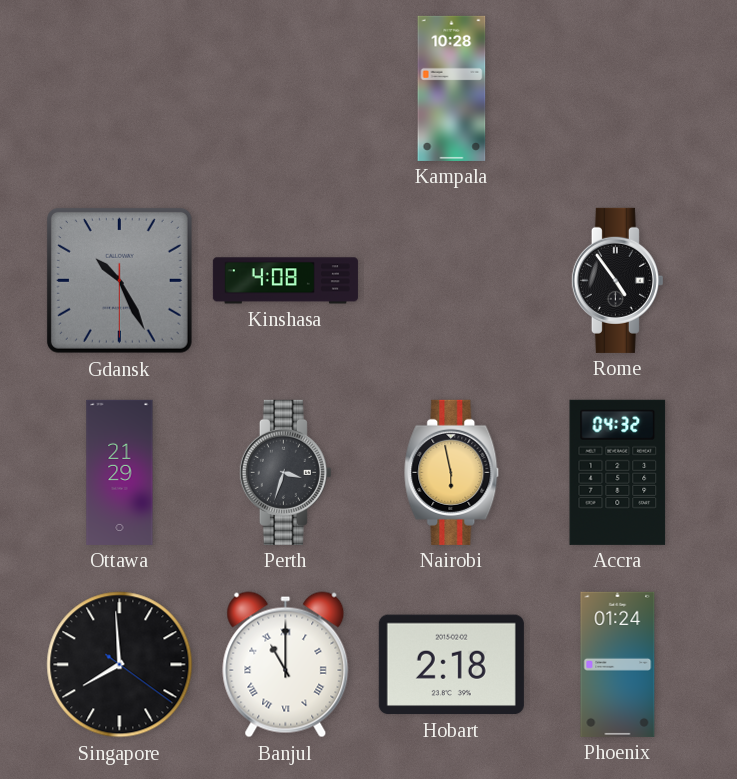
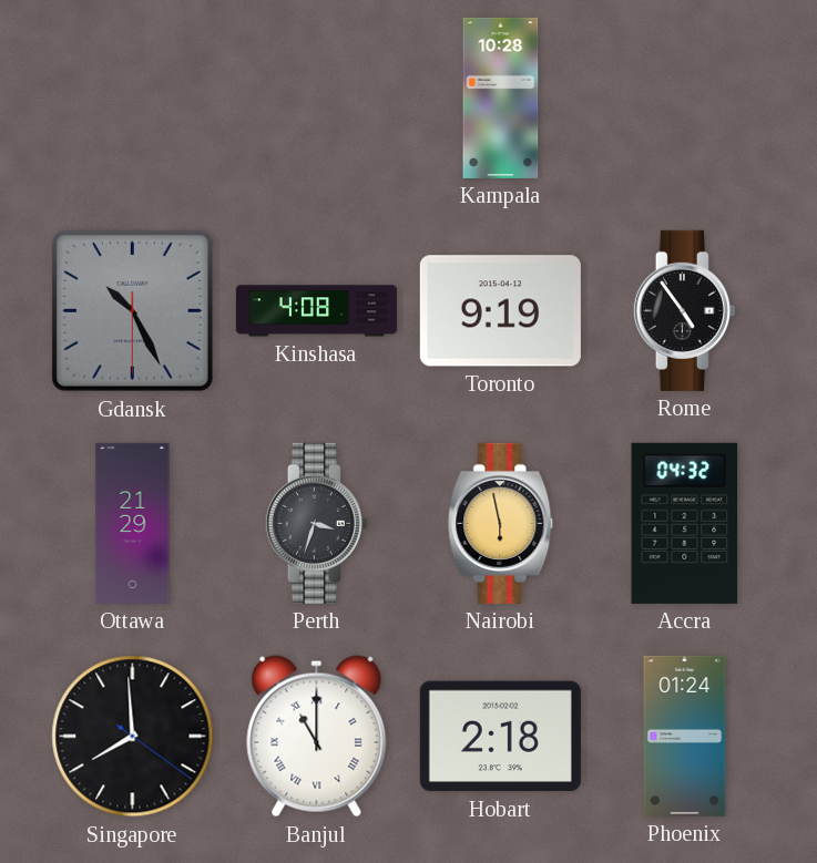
Toronto: none -> 9:19 (500, 311)
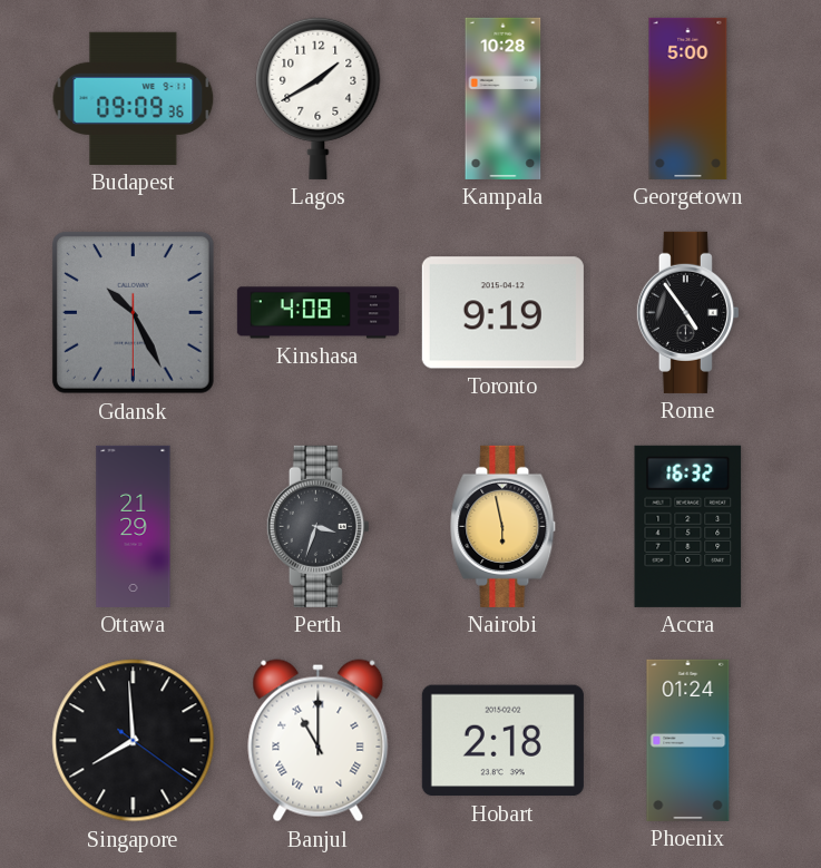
Budapest: none -> 09:09 (134, 98)
Lagos: none -> 1:40 (319, 98)
Georgetown: none -> 5:00 (688, 98)
Accra: 04:32 -> 16:32 (688, 526)
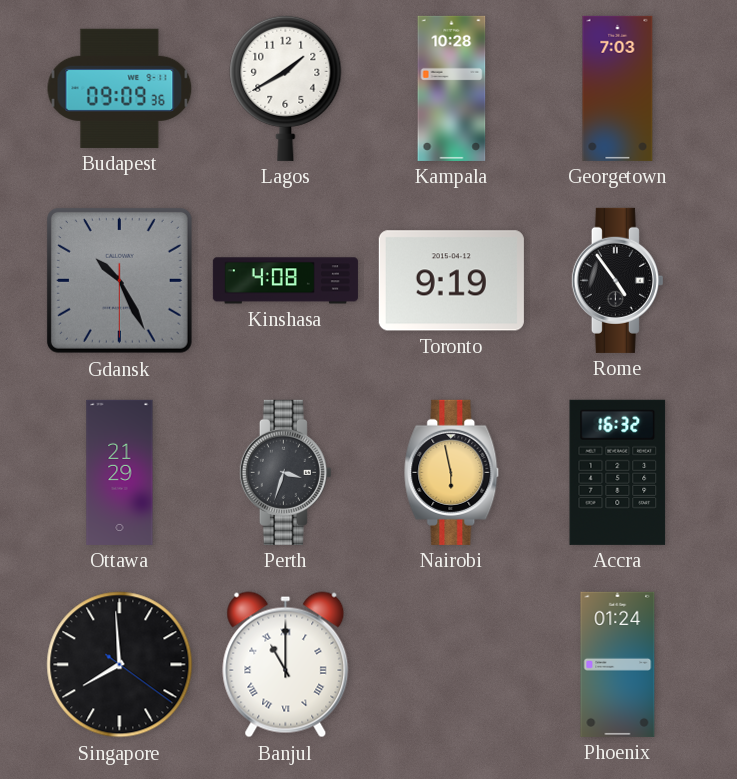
Georgetown: 5:00 -> 7:03 (618, 88)
Hobart: 2:18 -> none (502, 741)
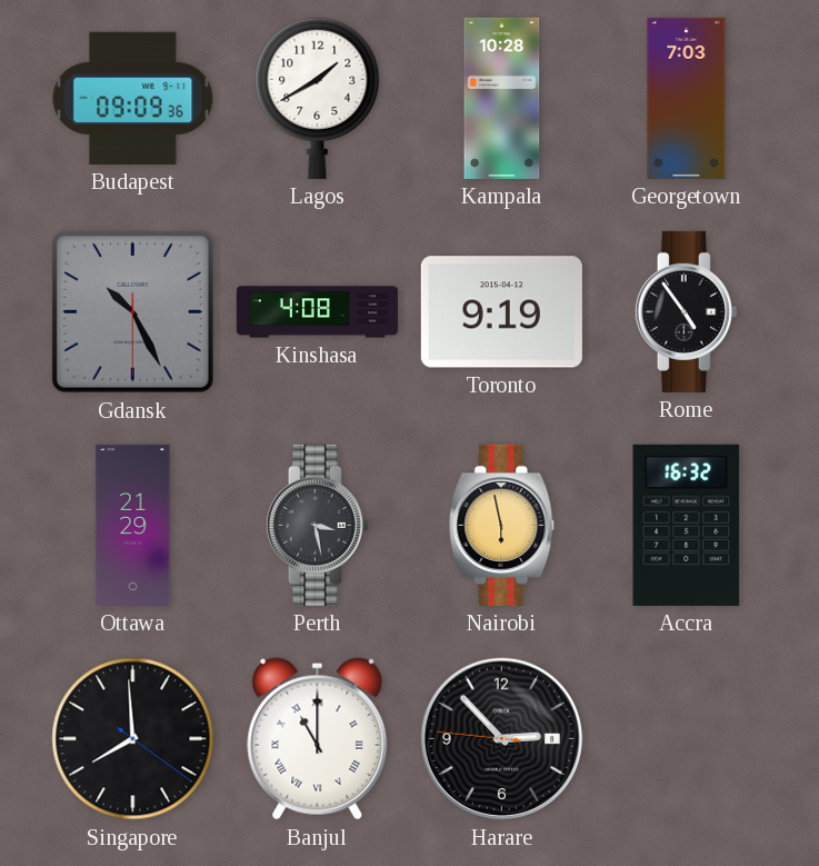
Perth: 3:33 -> 3:28 (317, 525)
Harare: none -> 2:52 (502, 739)
Phoenix: 01:24 -> none (618, 664)
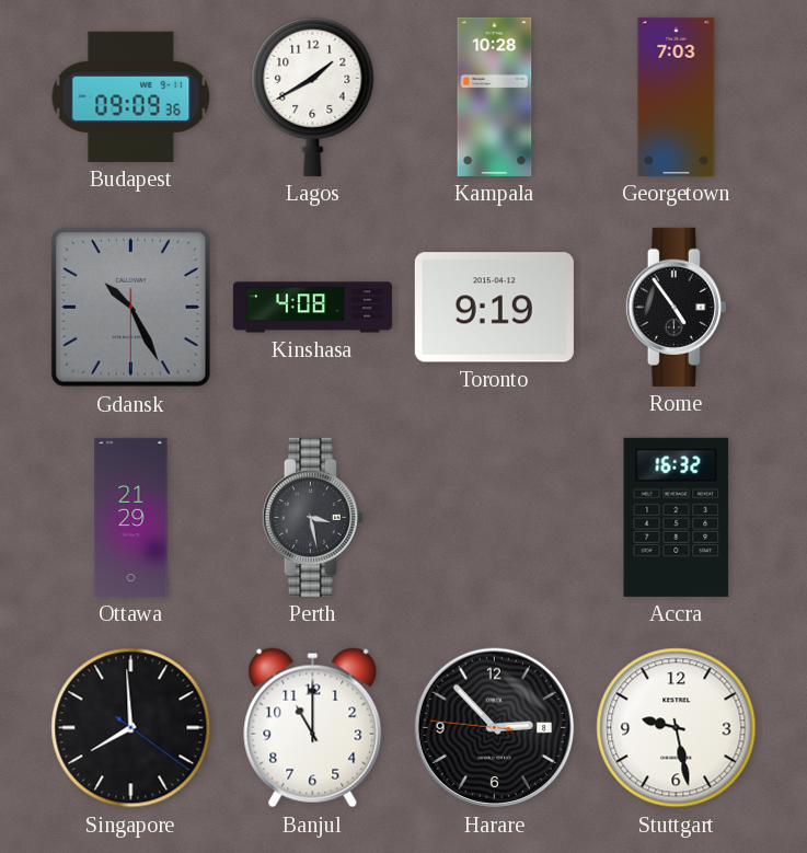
Nairobi: 5:58 -> none (502, 525)
Banjul numerals: Roman -> Arabic (313, 728)
Stuttgart: none -> 9:28 (677, 728)
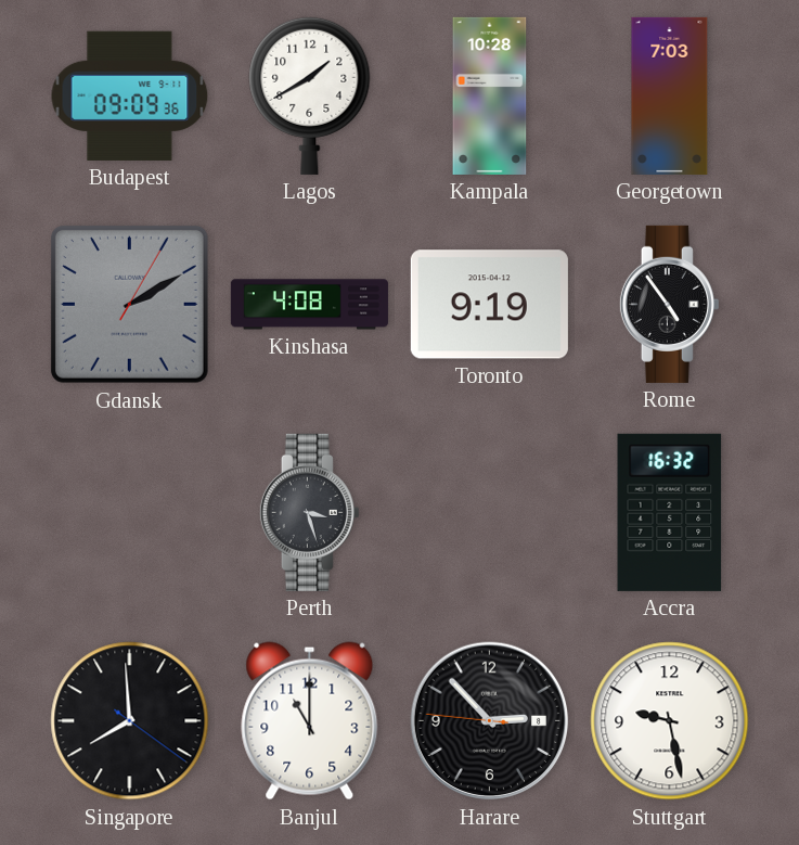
Gdansk: 10:25 -> 2:10 (129, 304)
Ottawa: 21:29 -> none (131, 517)
Perth: 3:28 -> 3:27 (309, 512)
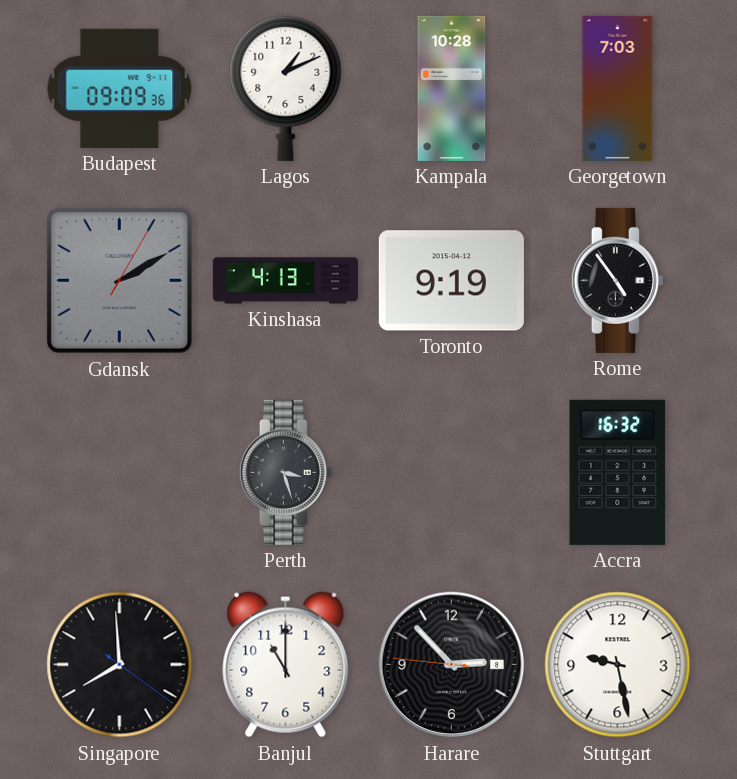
Lagos: 1:40 -> 1:11 (286, 88)
Kinshasa: 4:08 -> 4:13 (285, 281)
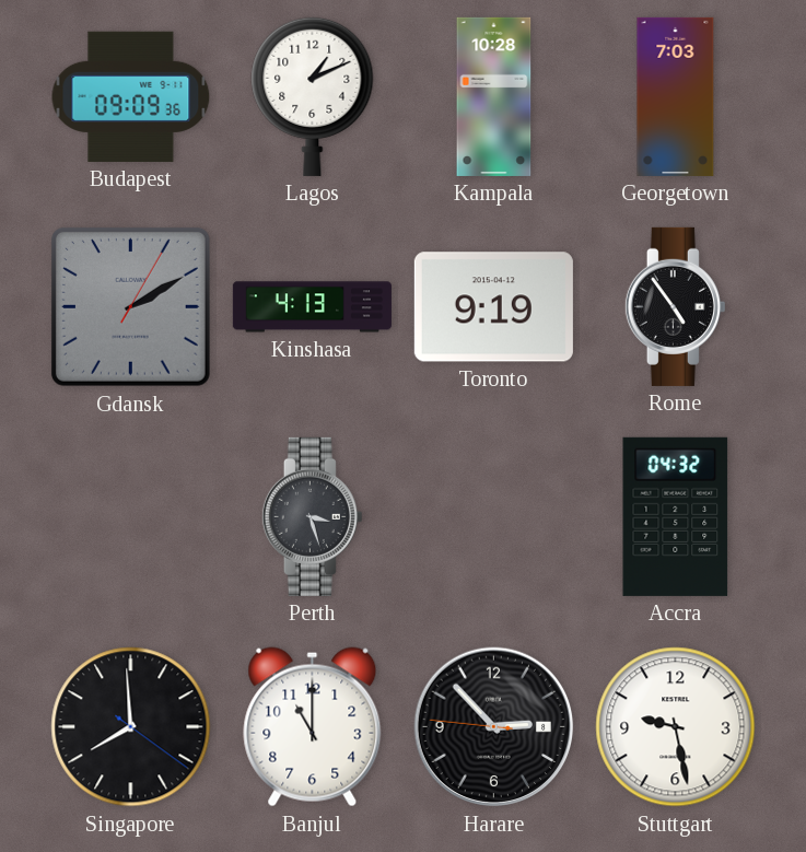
Accra: 16:32 -> 04:32 (676, 516)
